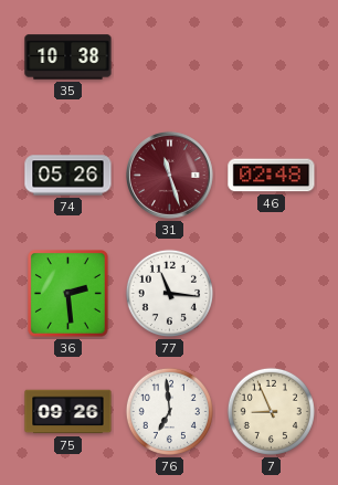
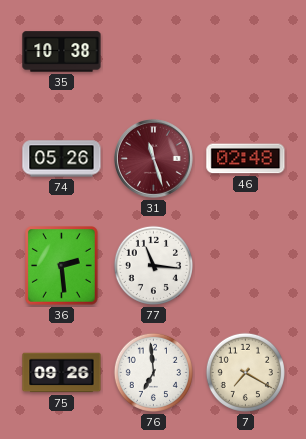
7: 8:56 -> 7:20 (245, 372)
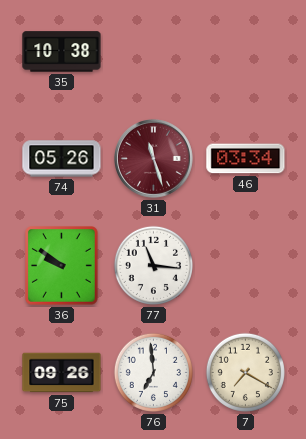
46: 02:48 -> 03:34 (246, 159)
36: 2:29 -> 9:51 (62, 266)
